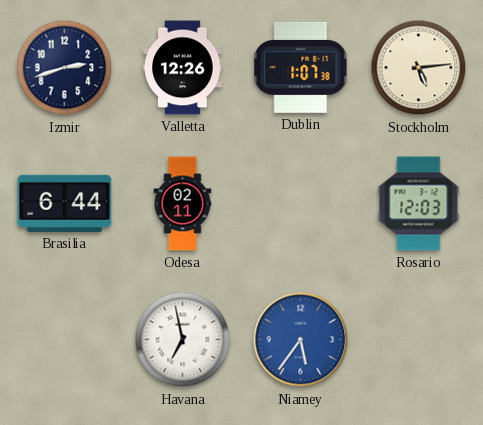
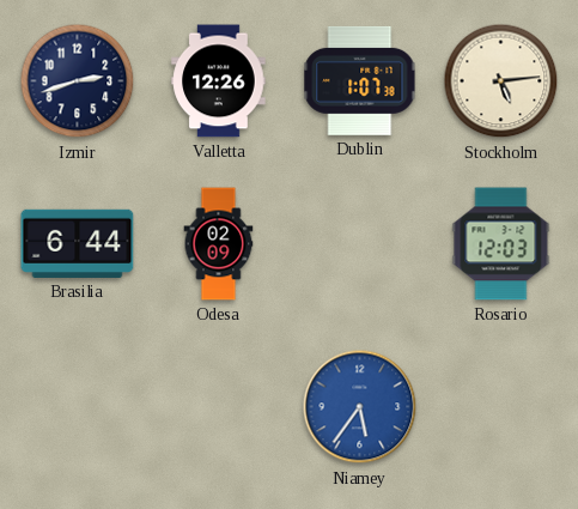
Odesa: 02:11 -> 02:09 (219, 244)
Havana: 6:58 -> none (183, 340)
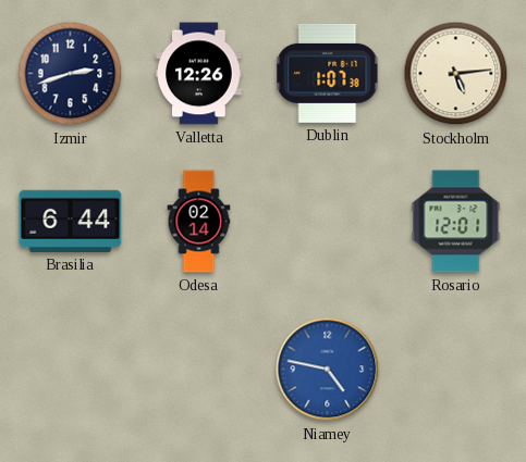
Odesa: 02:09 -> 02:14 (199, 222)
Rosario: 12:03 -> 12:01 (456, 222)
Niamey: 5:36 -> 4:47 (328, 370)
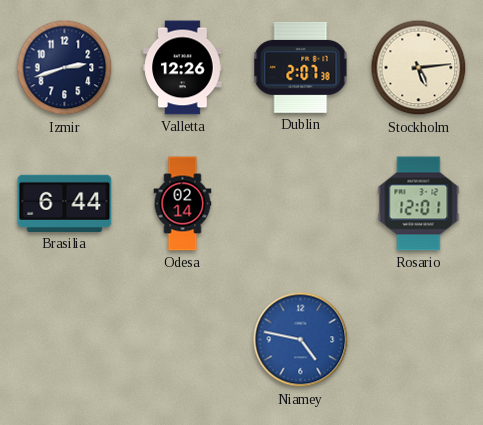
Dublin: 1:07 -> 2:07 (301, 67)
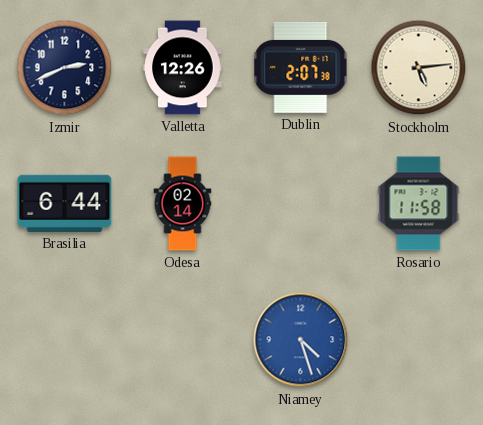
Izmir: 2:42 -> 2:41 (65, 68)
Rosario: 12:01 -> 11:58 (419, 204)
Niamey: 4:47 -> 4:27 (301, 340)
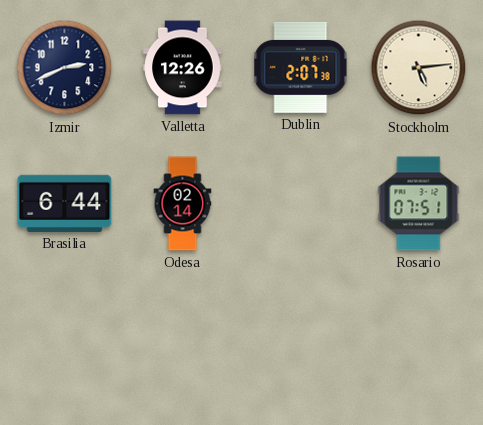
Rosario: 11:58 -> 07:51 (419, 204)
Niamey: 4:27 -> none (301, 340)
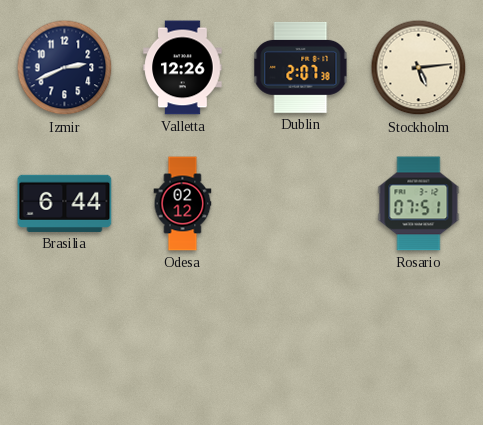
Odesa: 02:14 -> 02:12 (183, 204)
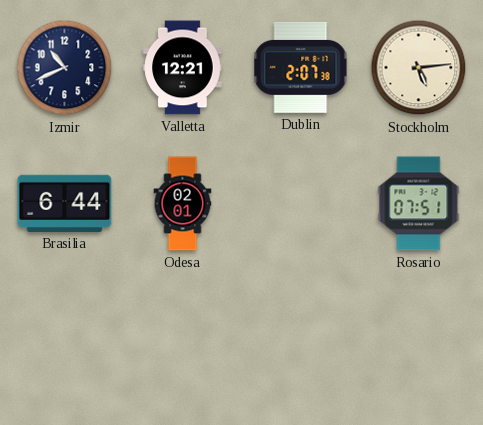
Izmir: 2:41 -> 10:41 (65, 68)
Valletta: 12:26 -> 12:21 (183, 68)
Odesa: 02:12 -> 02:01 (183, 204)
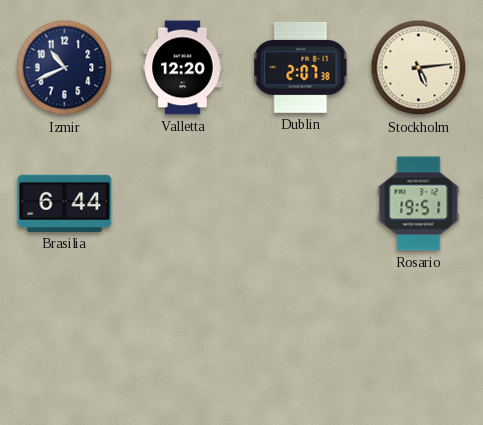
Valletta: 12:21 -> 12:20 (183, 68)
Odesa: 02:01 -> none (183, 204)
Rosario: 07:51 -> 19:51 (419, 204)
